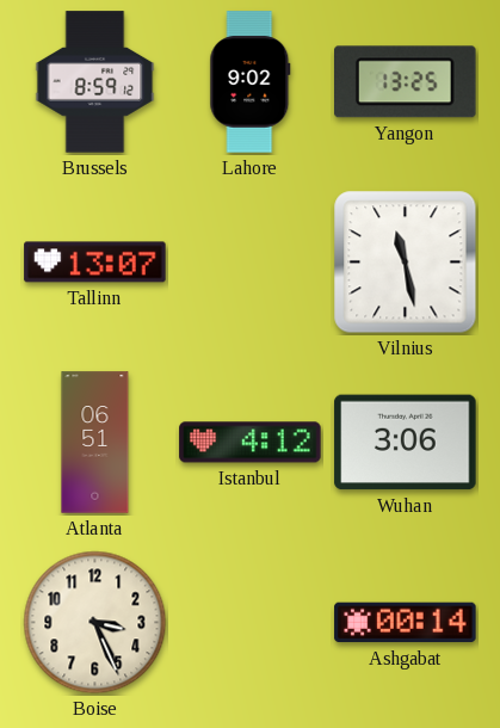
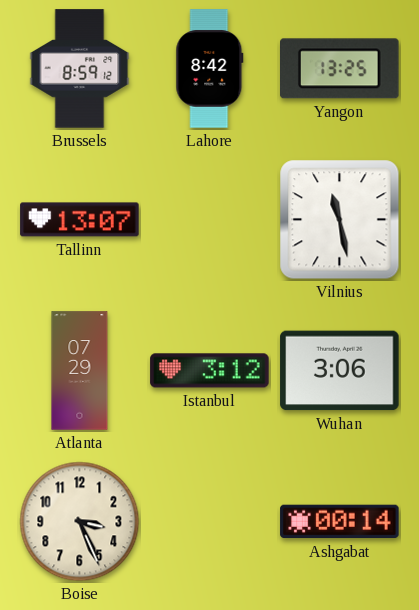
Lahore: 9:02 -> 8:42 (210, 69)
Atlanta: 06:51 -> 07:29 (80, 371)
Istanbul: 4:12 -> 3:12 (210, 371)
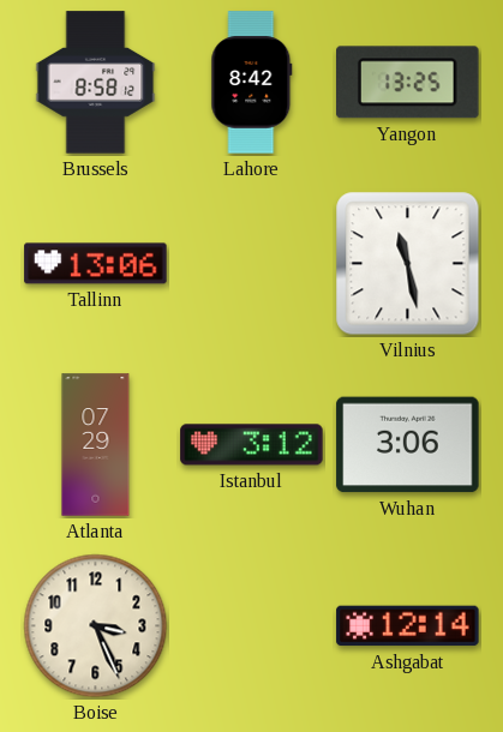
Brussels: 8:59 -> 8:58 (96, 83)
Tallinn: 13:07 -> 13:06 (96, 264)
Ashgabat: 00:14 -> 12:14 (408, 626)
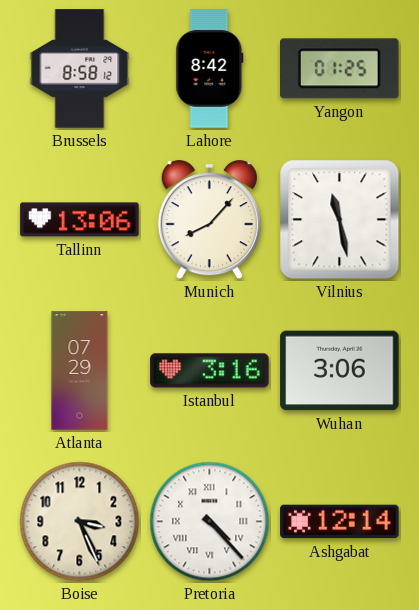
Yangon: 13:25 -> 01:25 (340, 69)
Munich: none -> 8:07 (209, 220)
Istanbul: 3:12 -> 3:16 (210, 371)
Pretoria: none -> 4:23 (210, 522)
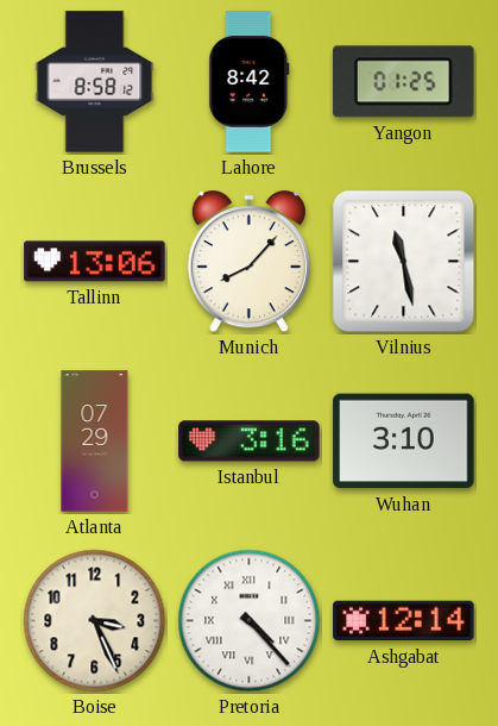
Wuhan: 3:06 -> 3:10 (404, 442)
